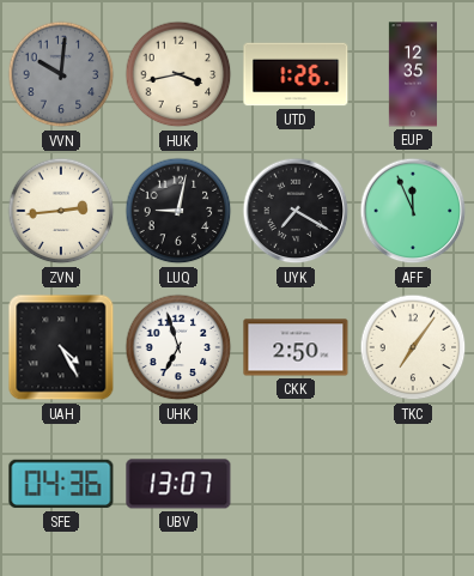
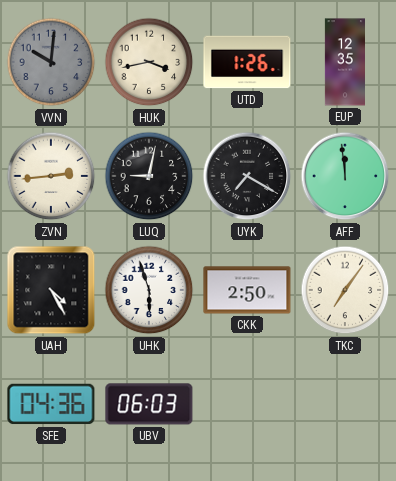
AFF: 11:56 -> 11:59 (345, 176)
UHK: 6:57 -> 5:57 (149, 290)
UBV: 13:07 -> 06:03 (149, 404)
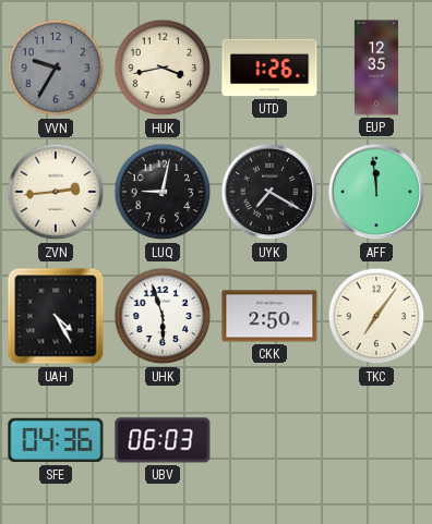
VVN: 10:01 -> 9:35 (56, 68)
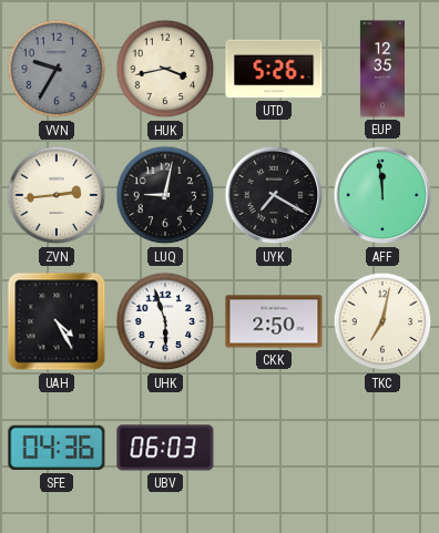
UTD: 1:26 -> 5:26 (274, 69)
TKC: 7:06 -> 7:02 (382, 321)
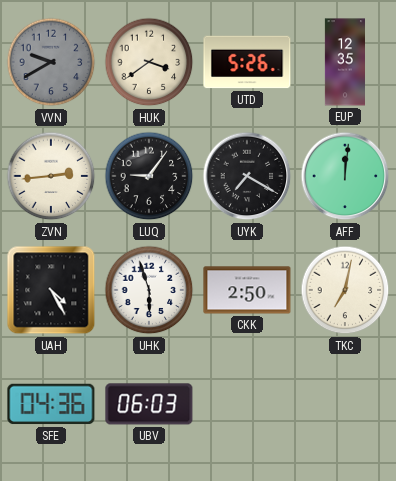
VVN: 9:35 -> 9:40 (51, 62)
HUK: 3:43 -> 3:39 (149, 62)
LUQ: 9:02 -> 9:06 (149, 176)
AFF: 11:59 -> 12:01 (345, 176)
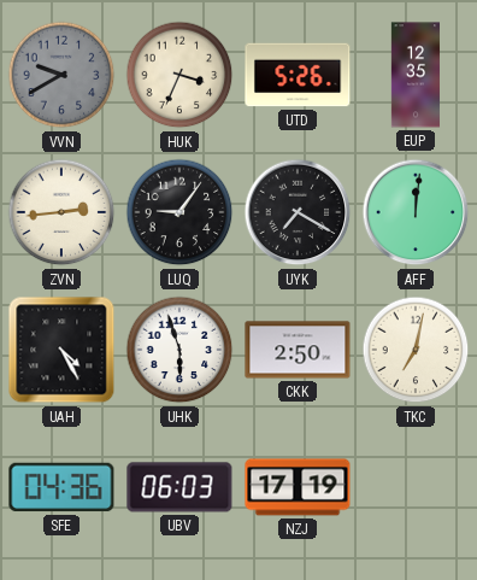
HUK: 3:39 -> 3:34 (179, 75)
NZJ: none -> 17:19 (298, 487)
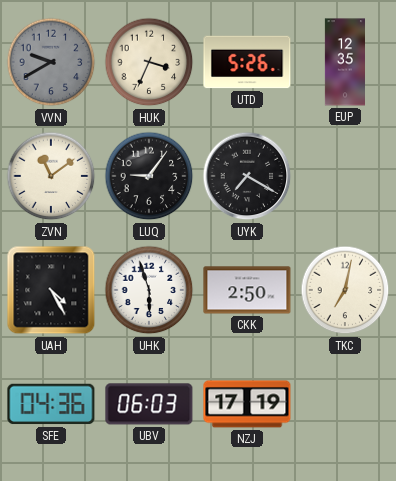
ZVN: 2:44 -> 11:09 (51, 176)
AFF: 12:01 -> none (416, 212)
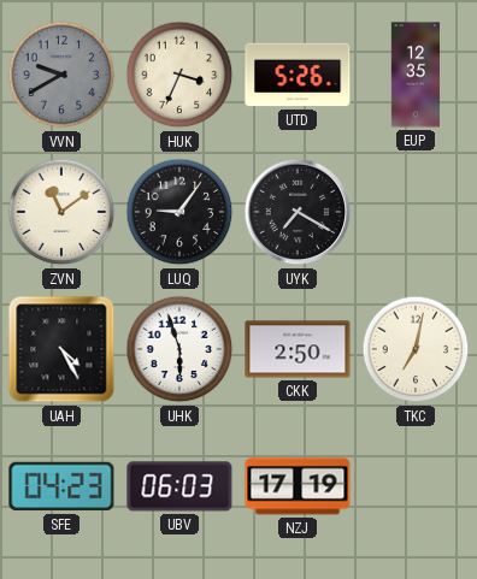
SFE: 04:36 -> 04:23 (61, 486)
